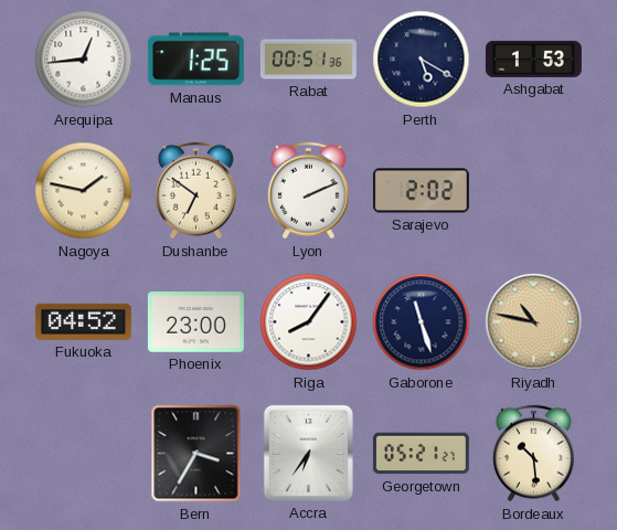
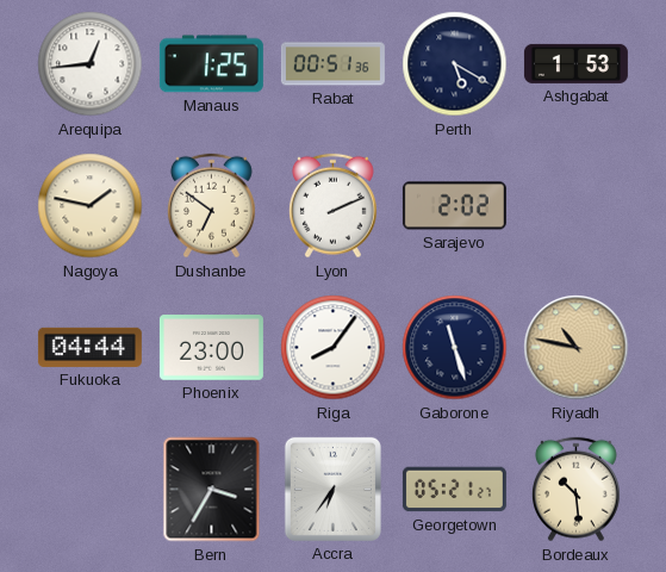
Fukuoka: 04:52 -> 04:44 (89, 347)
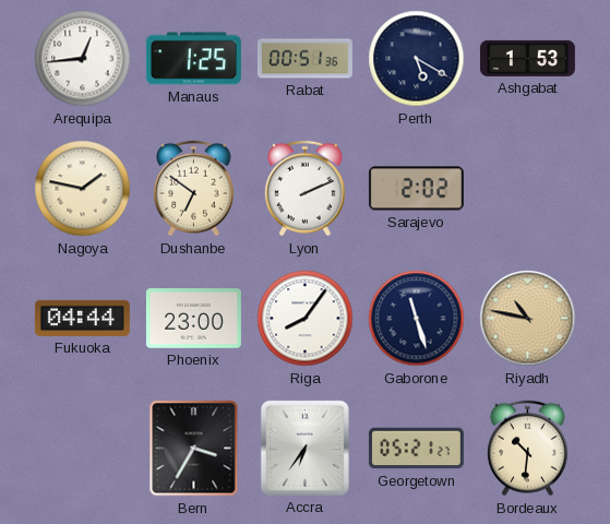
Bordeaux: 10:29 -> 10:31 (528, 449)
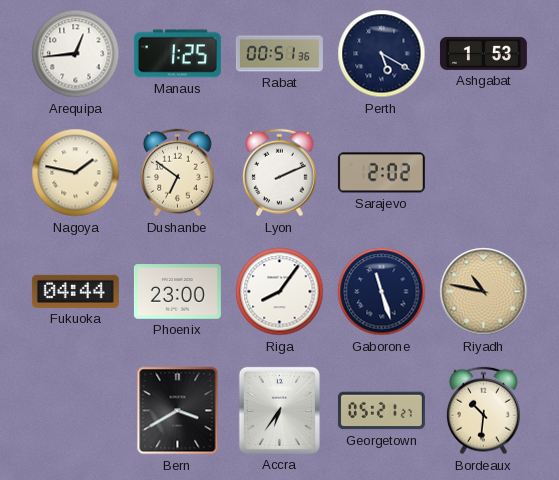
Bern: 3:35 -> 3:40 (178, 411)
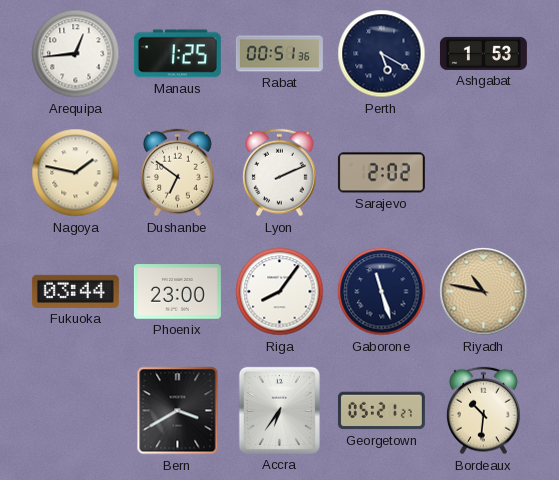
Fukuoka: 04:44 -> 03:44 (75, 291)
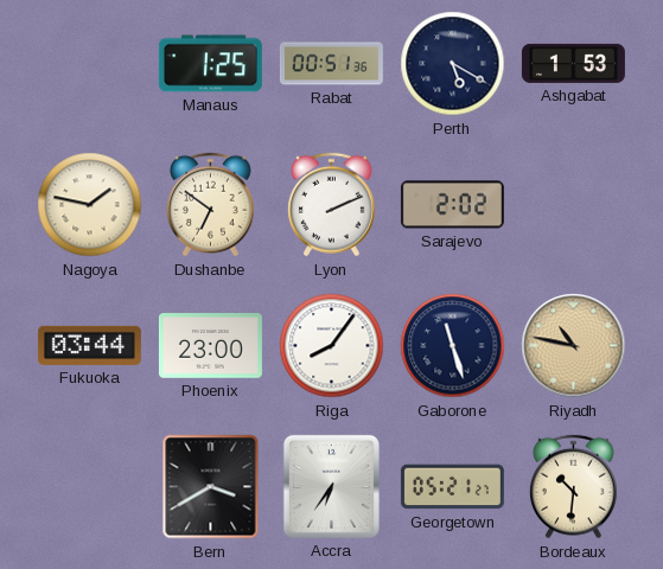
Arequipa: 12:44 -> none (76, 54)
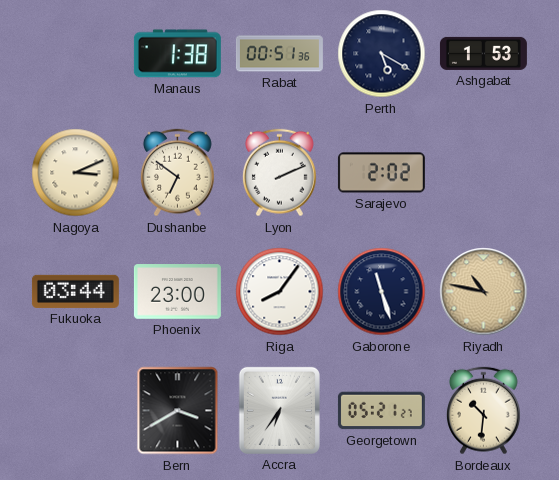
Manaus: 1:25 -> 1:38 (177, 54)
Nagoya: 1:47 -> 3:11 (76, 173)
